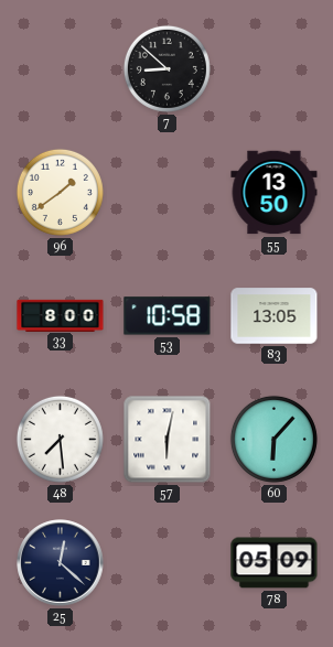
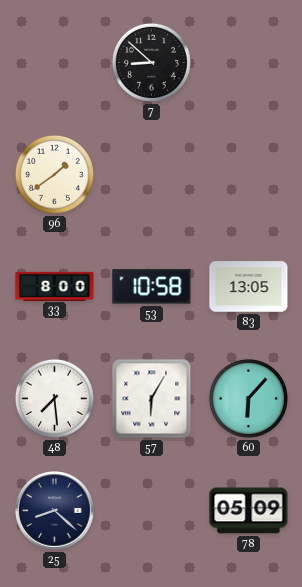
55: 13:50 -> none (275, 193)
57: 6:02 -> 6:05 (152, 399)
25: 12:22 -> 8:22 (55, 511)
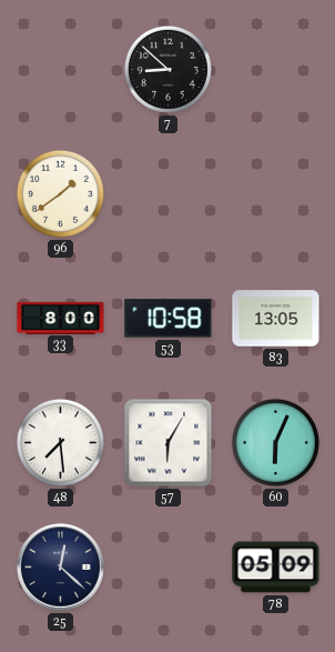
60: 6:07 -> 6:04 (275, 442)
25: 8:22 -> 12:22 (61, 568)
